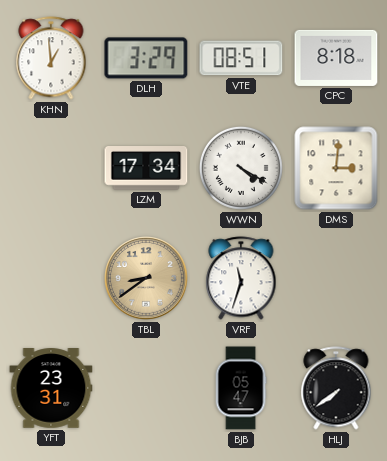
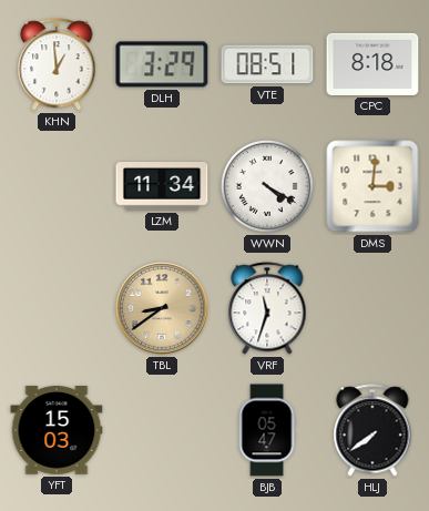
LZM: 17:34 -> 11:34 (162, 187)
YFT: 23:31 -> 15:03 (57, 430)
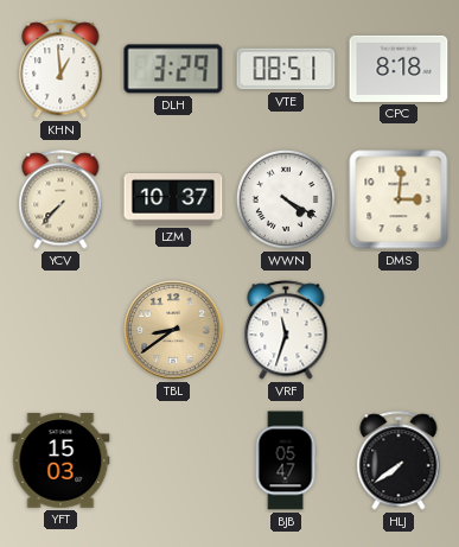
YCV: none -> 7:37 (60, 199)
LZM: 11:34 -> 10:37 (173, 201)
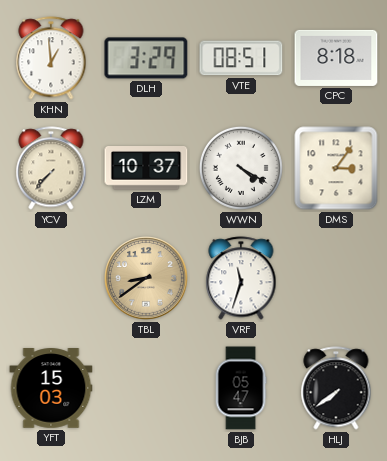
DMS: 3:01 -> 3:06 (336, 168)
